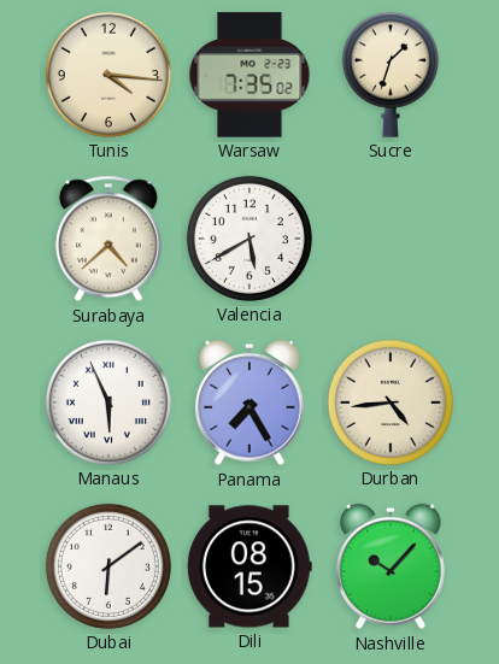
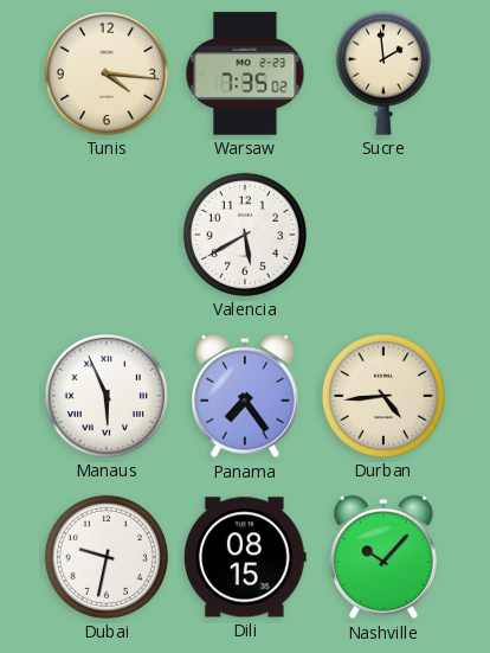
Sucre: 1:33 -> 1:59 (383, 73)
Surabaya: 4:38 -> none (108, 239)
Panama: 7:25 -> 7:24 (245, 396)
Dubai: 6:09 -> 9:32 (107, 557)
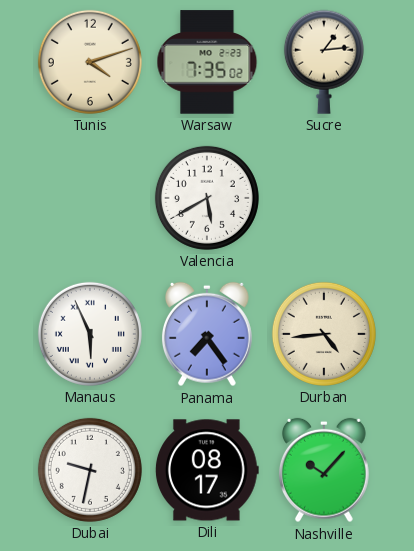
Tunis: 4:16 -> 4:12 (90, 62)
Sucre: 1:59 -> 1:14 (324, 62)
Dili: 08:15 -> 08:17 (207, 470)
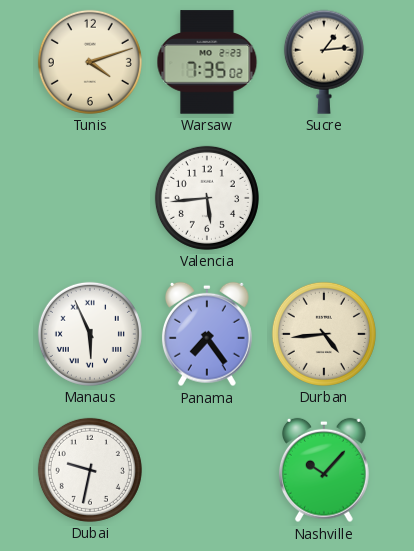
Valencia: 5:40 -> 5:44 (207, 198)
Dili: 08:17 -> none (207, 470)
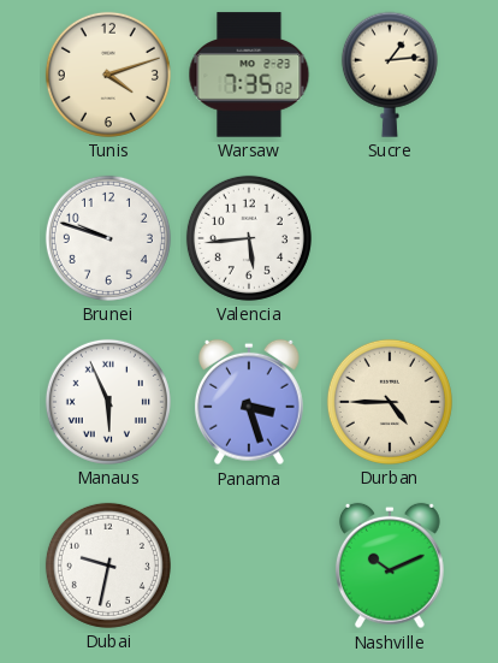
Brunei: none -> 9:48 (108, 238)
Panama: 7:24 -> 3:27 (249, 402)
Durban: 4:44 -> 4:45 (390, 402)
Nashville: 10:07 -> 10:11 (390, 566)
